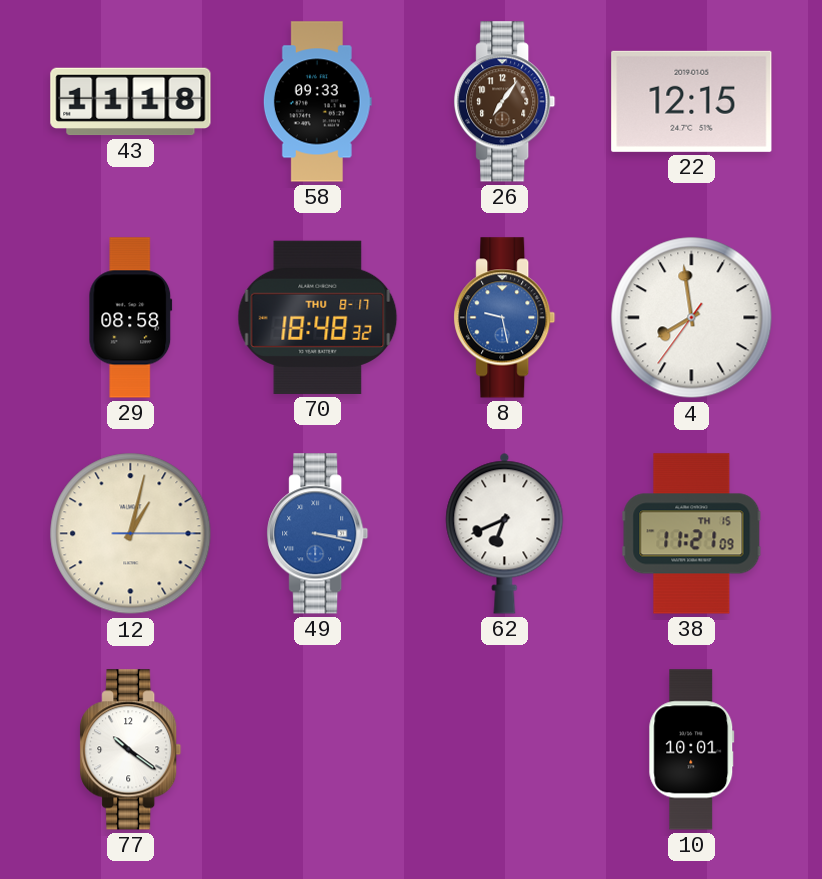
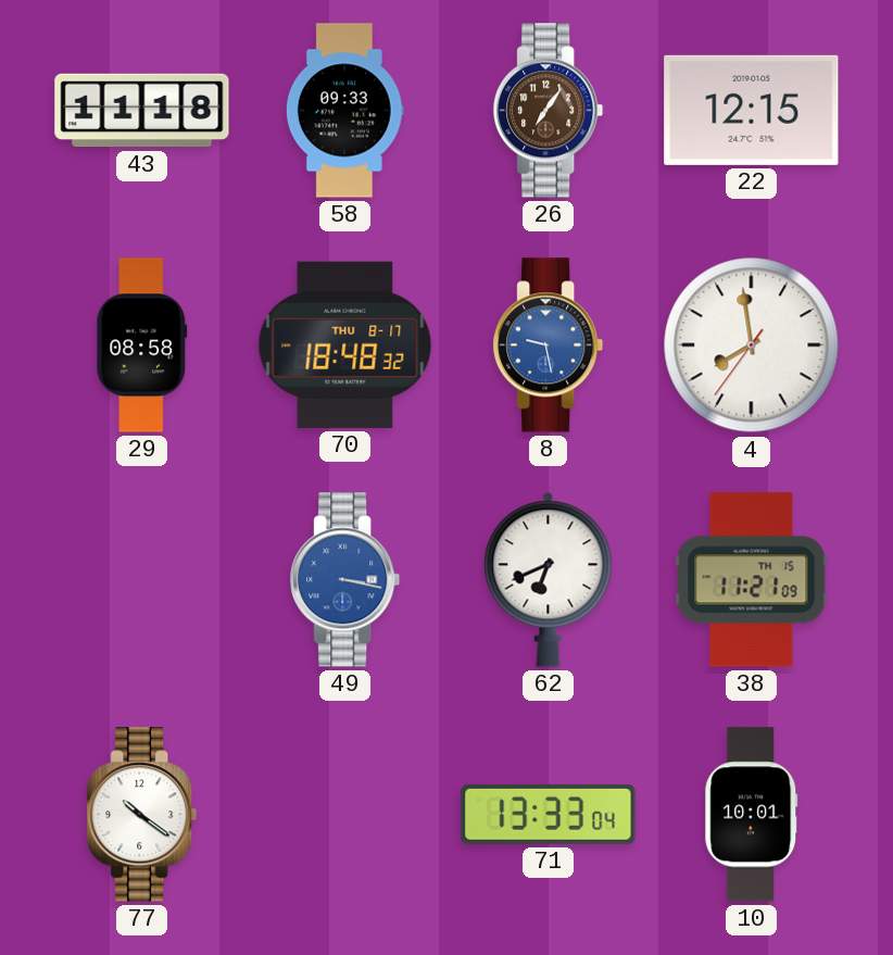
12: 1:02 -> none (131, 534)
71: none -> 13:33 (549, 814)
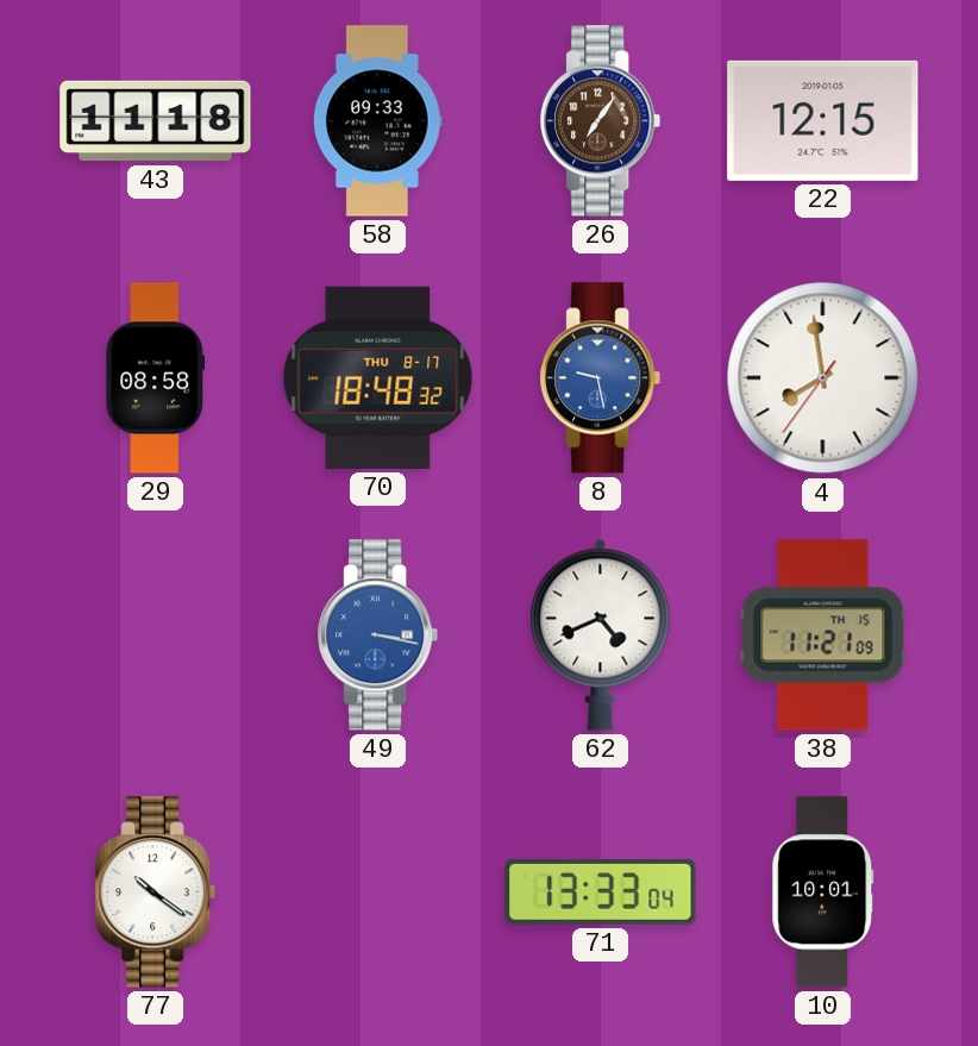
62: 6:41 -> 4:41 (601, 634)
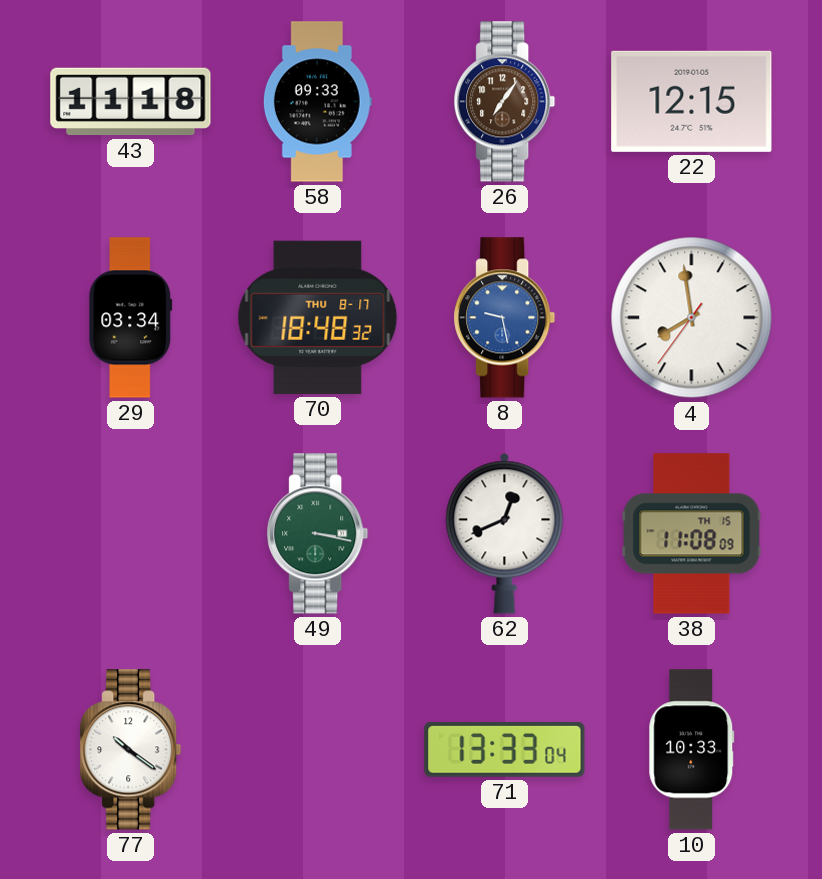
29: 08:58 -> 03:34 (131, 318)
49 dial: blue -> green (318, 534)
62: 4:41 -> 12:41 (505, 533)
38: 11:21 -> 11:08 (692, 534)
10: 10:01 -> 10:33 (692, 750)
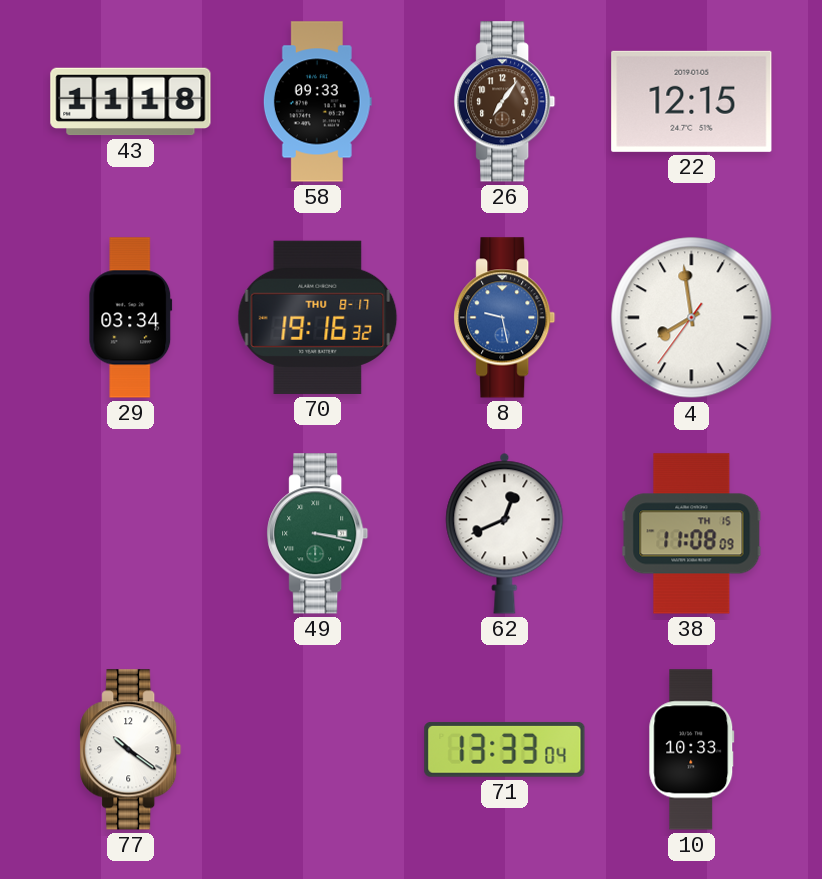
70: 18:48 -> 19:16 (318, 317)
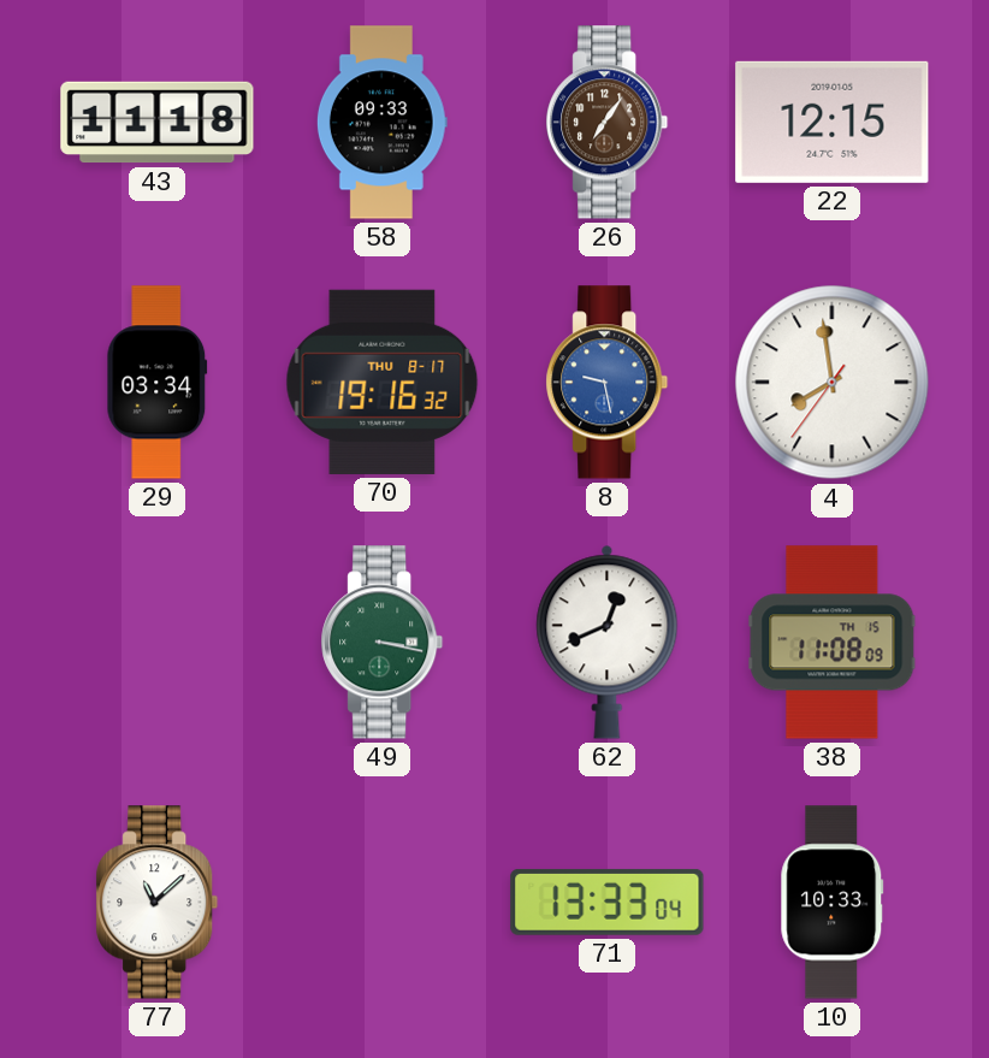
77: 10:21 -> 11:08 (158, 903)
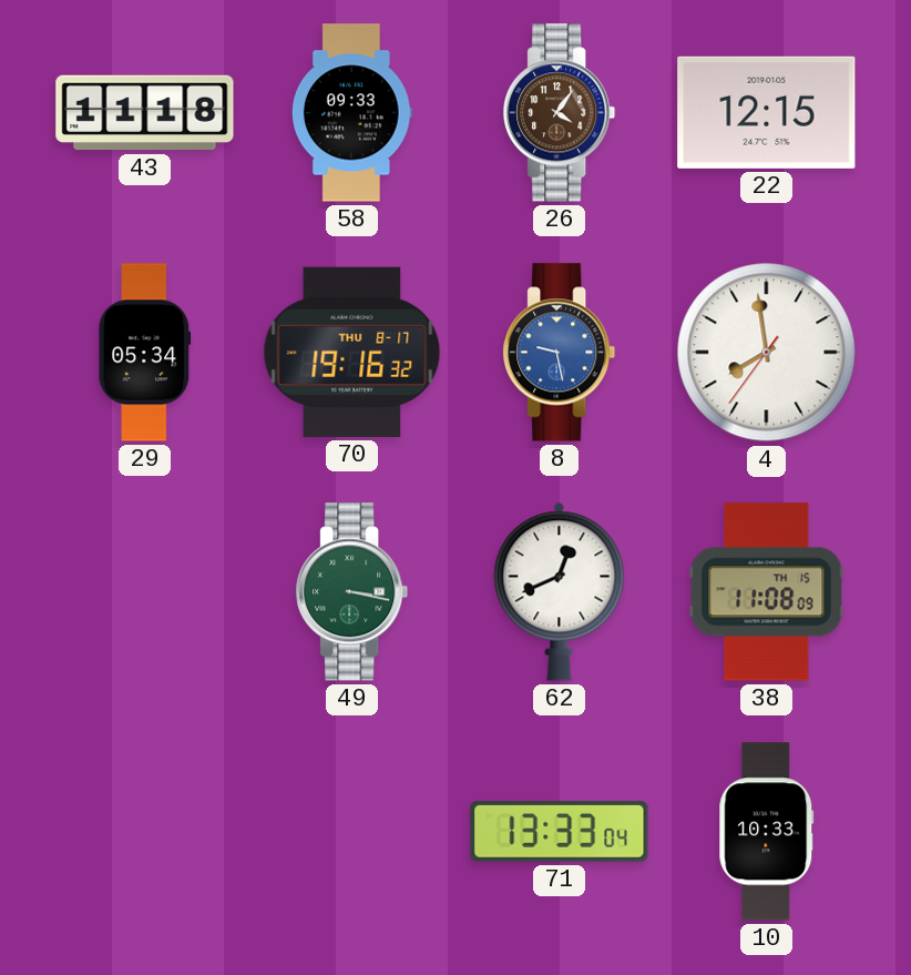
26: 7:06 -> 4:06 (560, 113)
29: 03:34 -> 05:34 (145, 353)
77: 11:08 -> none (158, 903)
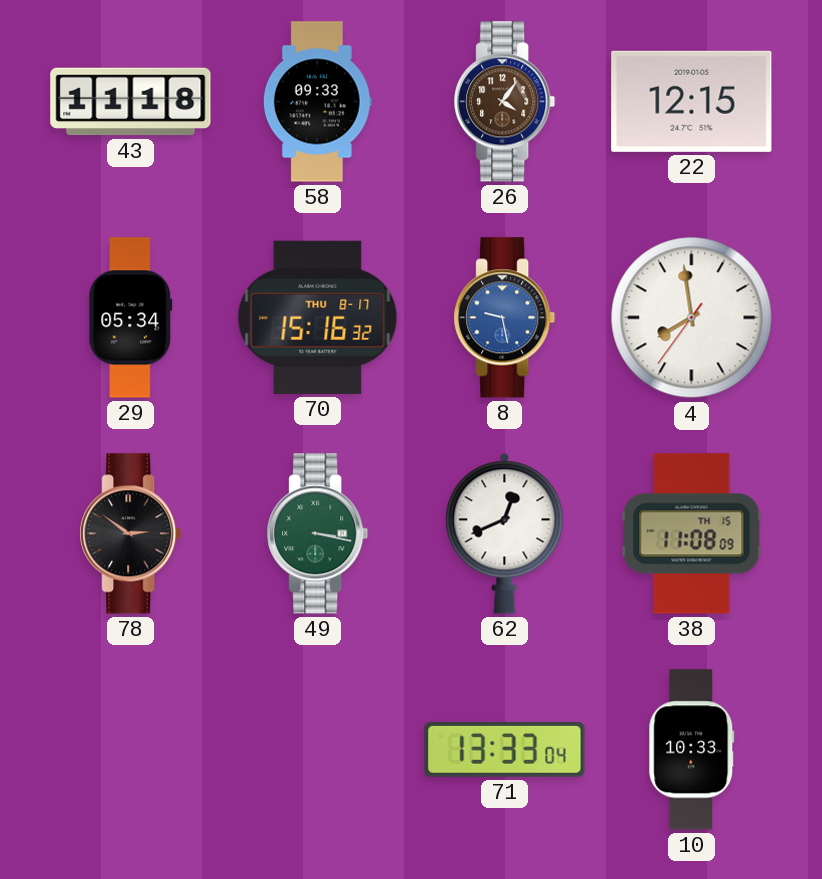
70: 19:16 -> 15:16 (318, 317)
78: none -> 2:51 (131, 534)
